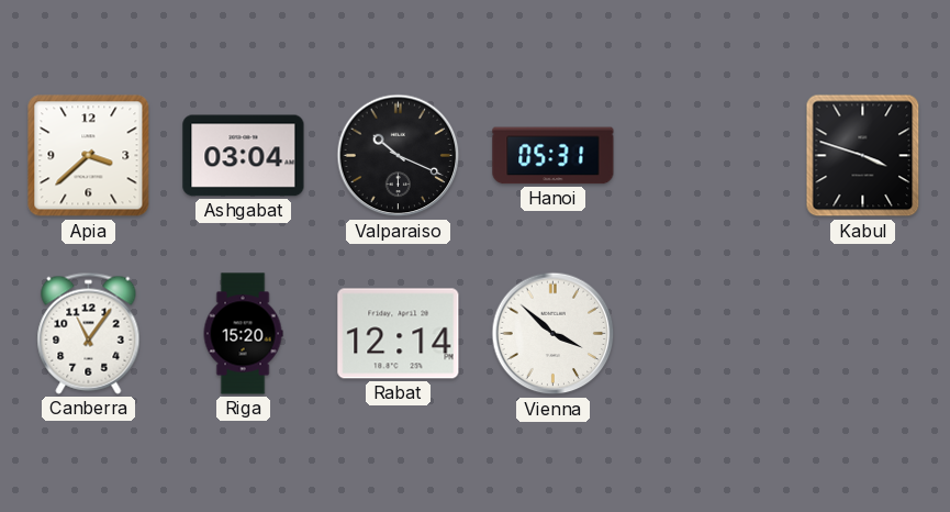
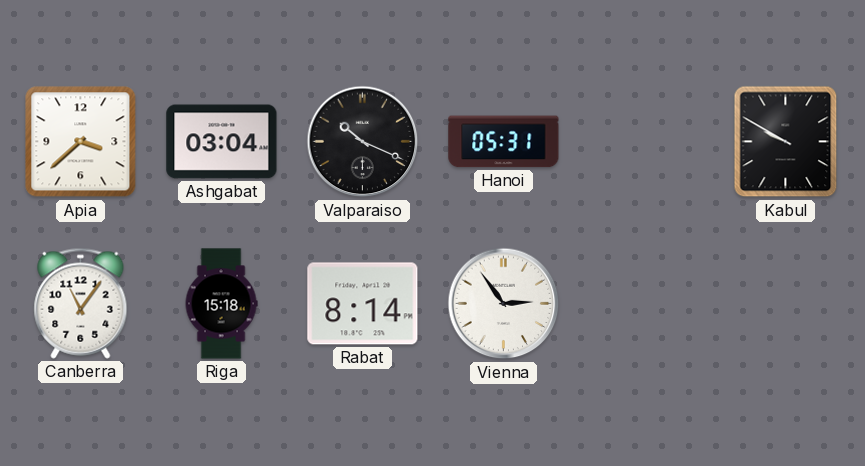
Kabul: 3:48 -> 9:50 (786, 142)
Riga: 15:20 -> 15:18 (221, 304)
Rabat: 12:14 -> 8:14 (363, 304)
Vienna: 3:52 -> 2:54 (504, 304)
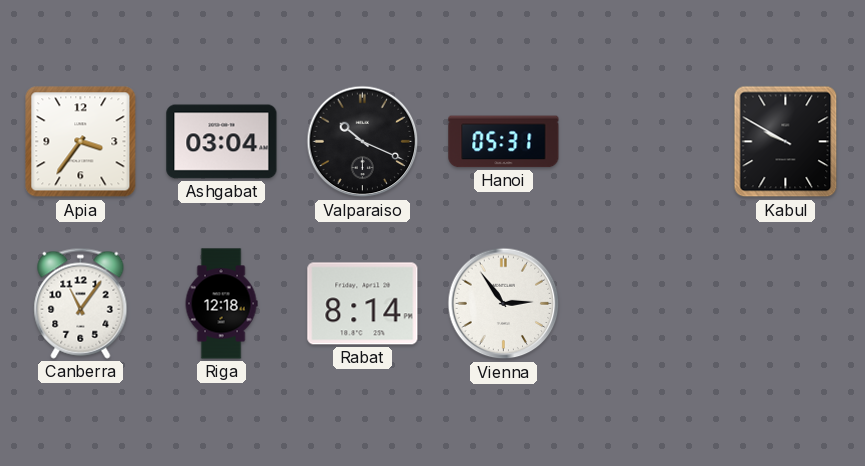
Apia: 3:38 -> 3:36 (81, 142)
Riga: 15:18 -> 12:18 (221, 304)
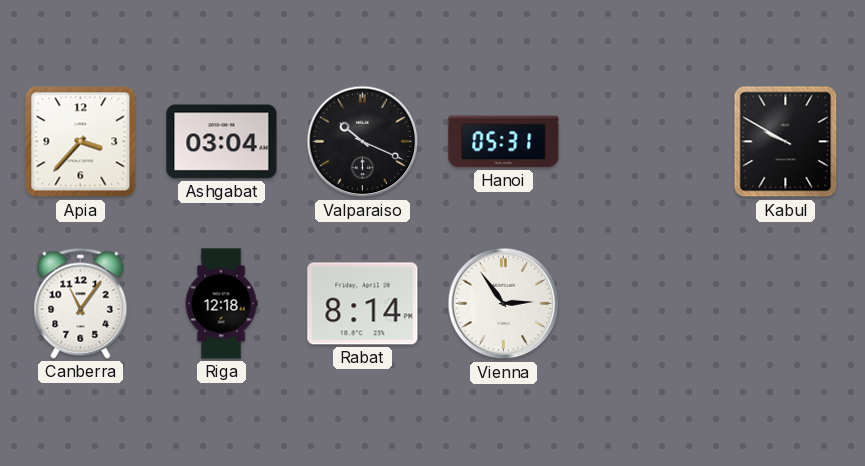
Apia: 3:36 -> 3:37 (81, 142)
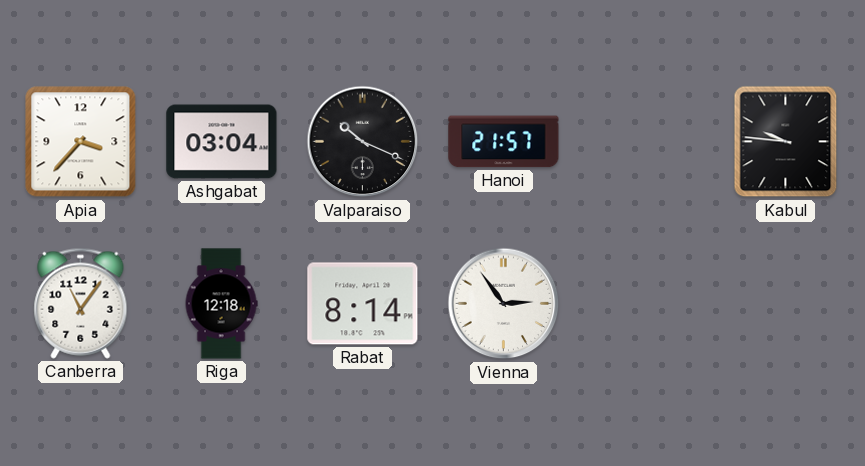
Hanoi: 05:31 -> 21:57 (504, 142)
Kabul: 9:50 -> 9:46 (786, 142)
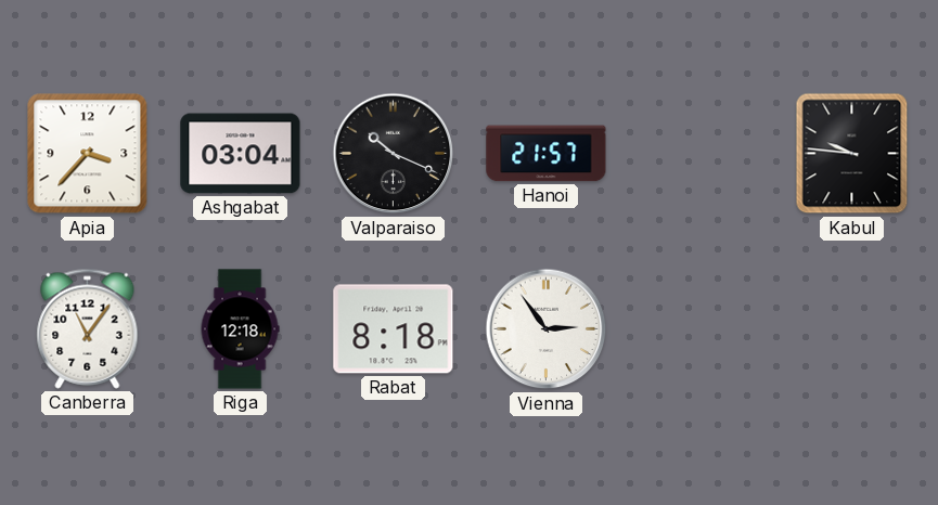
Rabat: 8:14 -> 8:18 (394, 329)
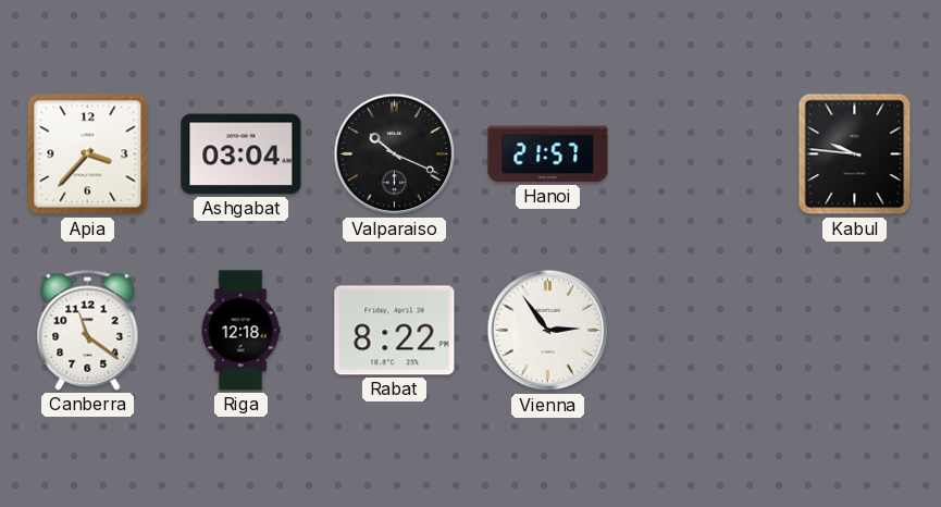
Canberra: 11:06 -> 11:21 (88, 330)
Rabat: 8:18 -> 8:22 (395, 331)
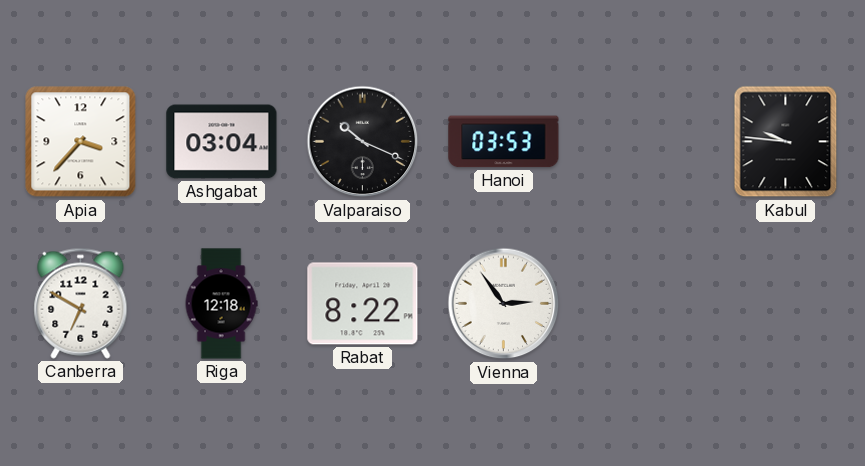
Hanoi: 21:57 -> 03:53 (504, 142)
Canberra: 11:21 -> 6:50 (81, 303)
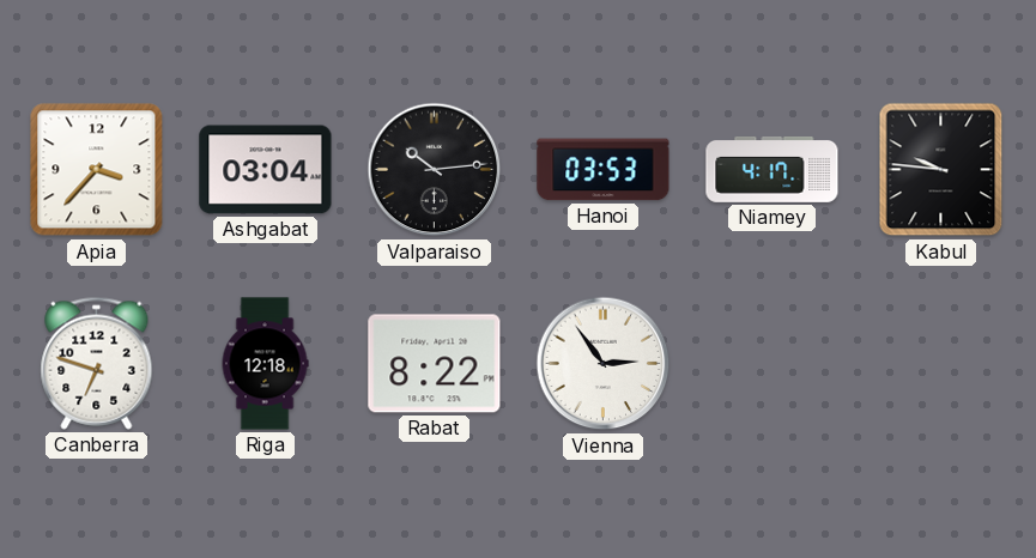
Valparaiso: 10:19 -> 10:14 (435, 170)
Niamey: none -> 4:17 (773, 169)
Canberra: 6:50 -> 6:48 (97, 363)
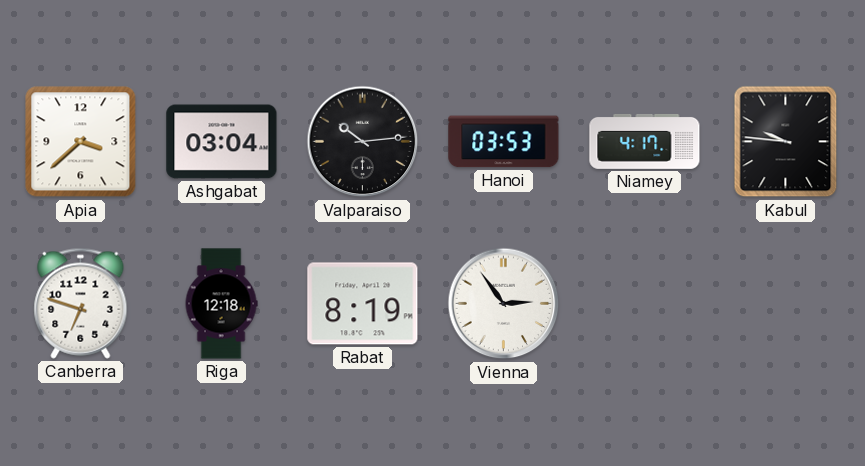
Apia: 3:37 -> 3:38 (81, 142)
Rabat: 8:22 -> 8:19 (363, 304)
